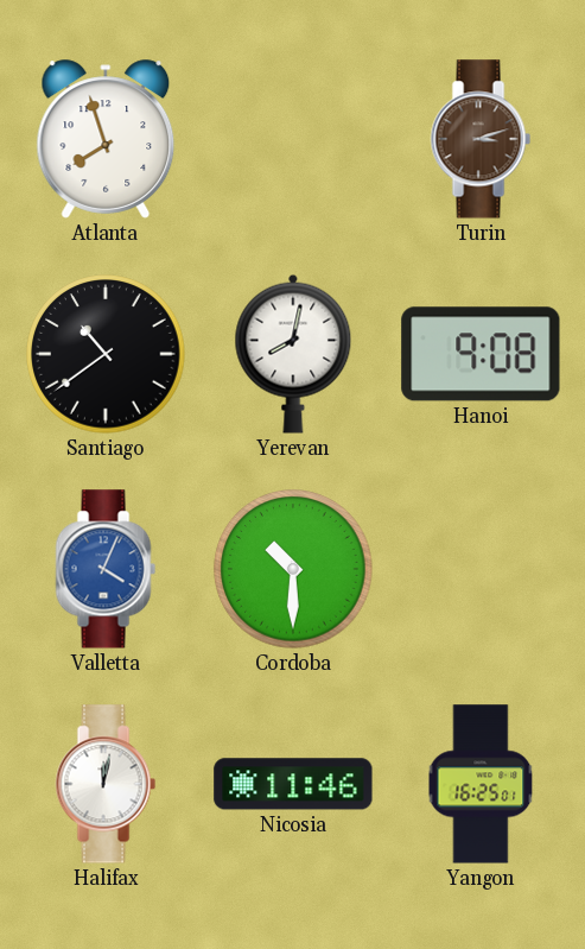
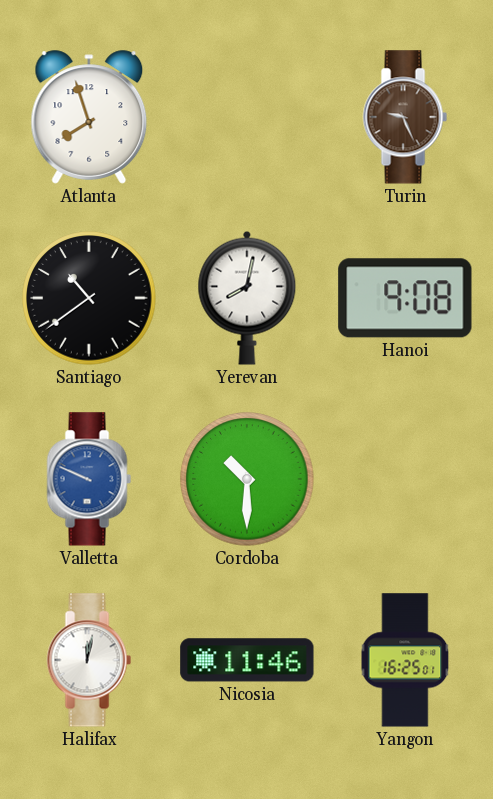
Turin: 3:12 -> 9:26 (405, 117)
Valletta: 4:04 -> 9:49 (89, 479)
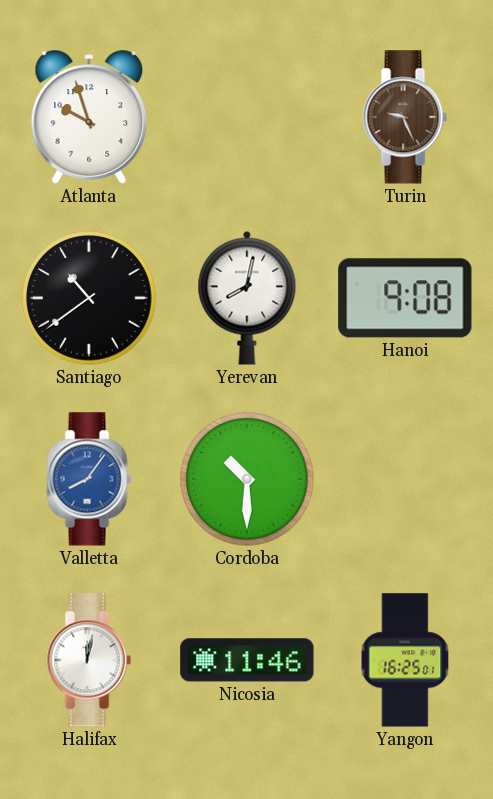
Atlanta: 7:57 -> 9:57 (89, 117)
Valletta: 9:49 -> 8:06 (89, 479)
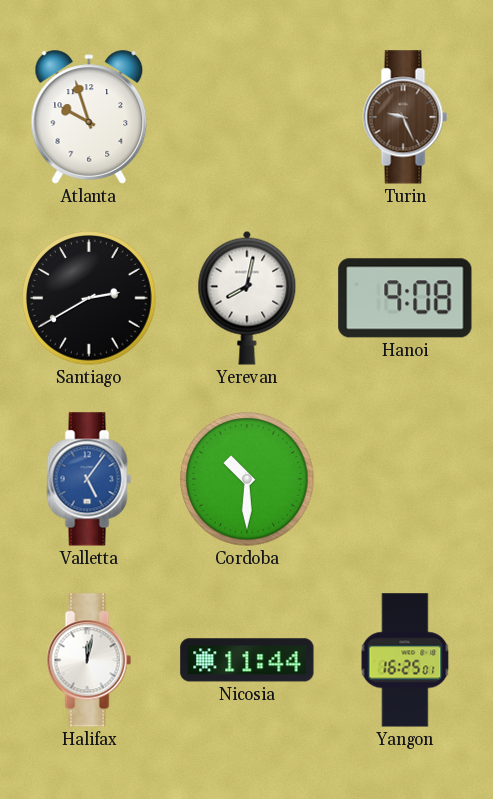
Santiago: 10:39 -> 2:40 (89, 298)
Valletta: 8:06 -> 5:06 (89, 479)
Nicosia: 11:46 -> 11:44 (247, 660)
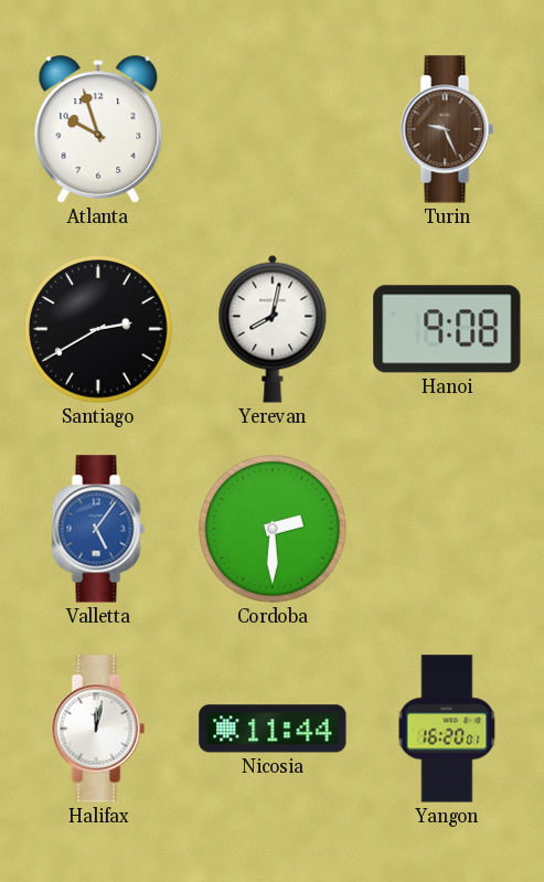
Cordoba: 10:30 -> 2:30 (273, 529)
Yangon: 16:25 -> 16:20 (447, 729)
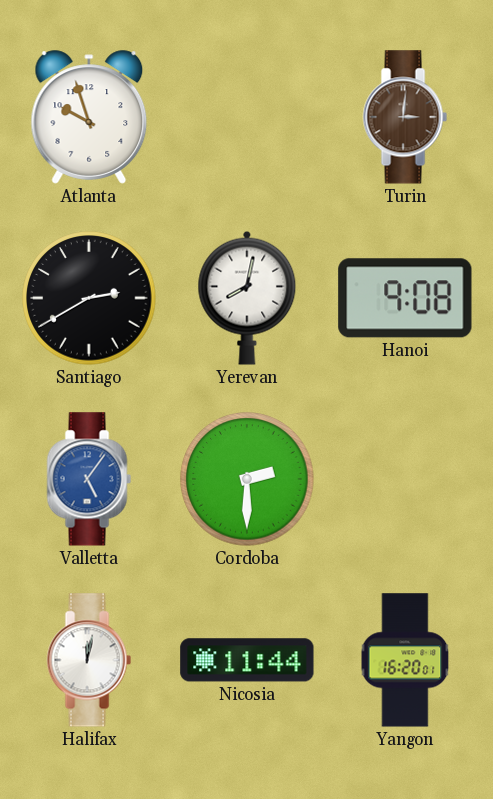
Turin: 9:26 -> 3:01 (405, 117)
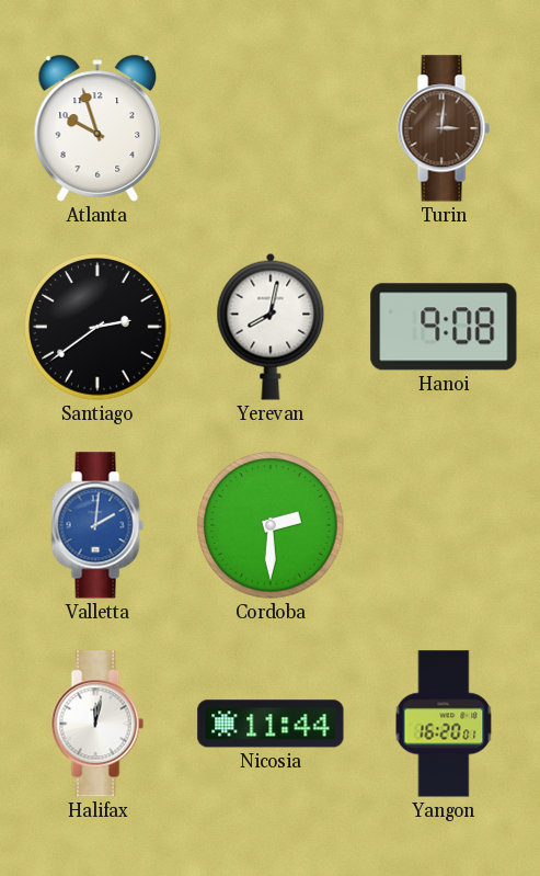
Santiago: 2:40 -> 2:39 (97, 327)
Valletta: 5:06 -> 2:01 (97, 525)
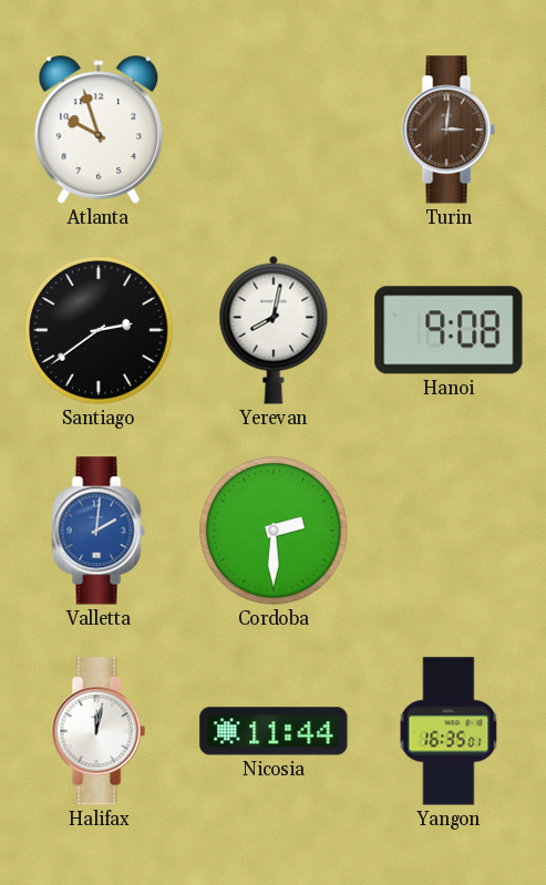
Yangon: 16:20 -> 16:35 (449, 731)
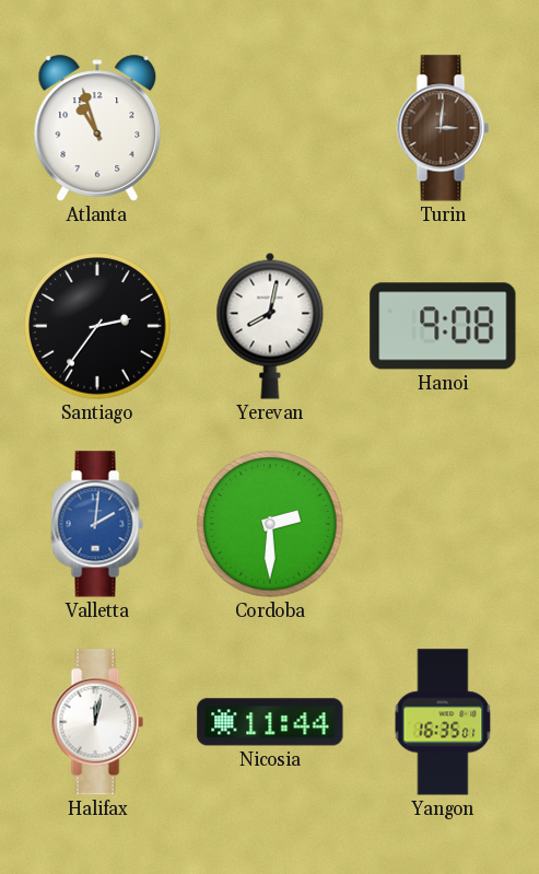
Atlanta: 9:57 -> 10:57 (97, 128)
Santiago: 2:39 -> 2:36 (97, 326)
